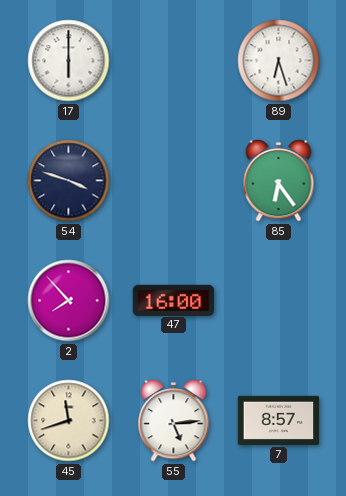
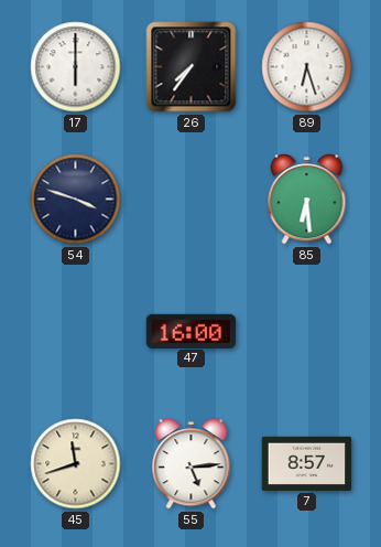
26: none -> 7:36 (192, 67)
85: 6:24 -> 6:29 (307, 200)
2: 7:53 -> none (69, 301)
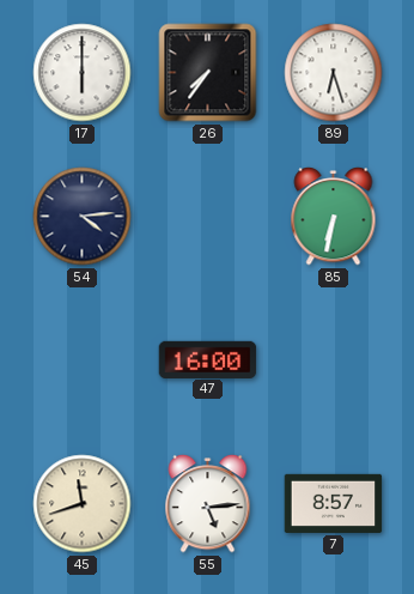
54: 3:48 -> 4:14 (83, 217)
85: 6:29 -> 6:32 (334, 217)
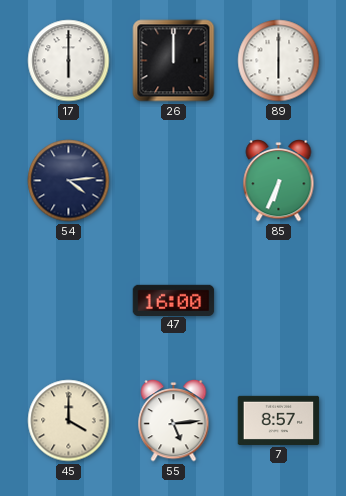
26: 7:36 -> 12:00 (174, 61)
89: 6:27 -> 6:00 (279, 61)
85: 6:32 -> 6:34 (279, 181)
45: 11:42 -> 4:00 (69, 421)
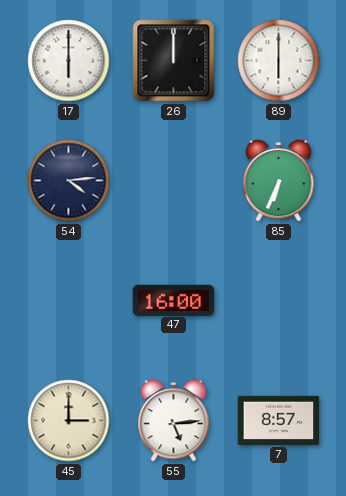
45: 4:00 -> 3:00 (69, 421)
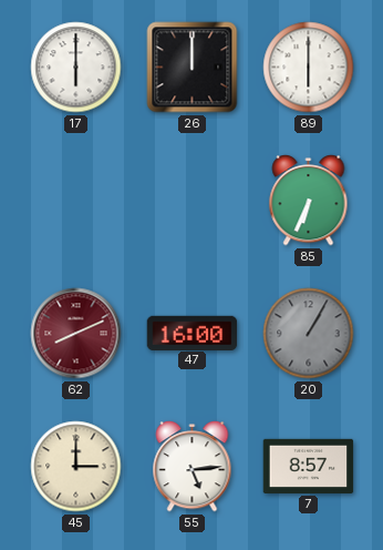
54: 4:14 -> none (69, 181)
62: none -> 8:11 (76, 334)
20: none -> 1:05 (309, 334)
